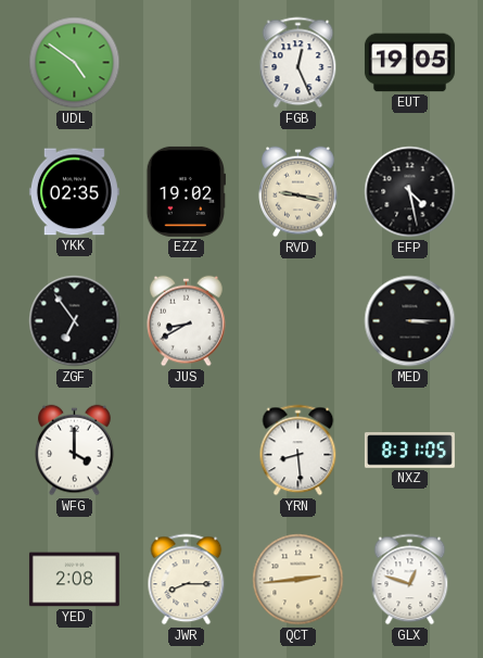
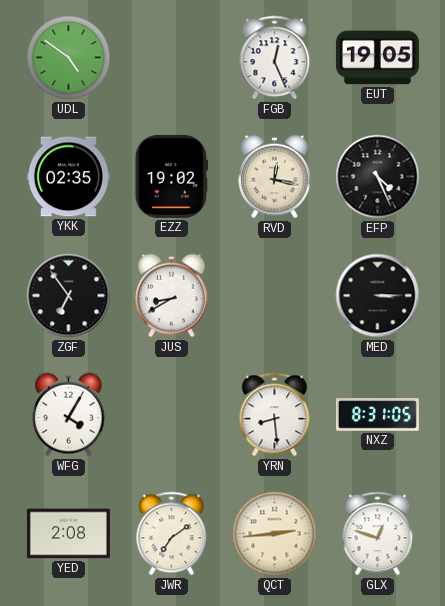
RVD: 9:17 -> 12:17 (275, 177)
EFP: 4:28 -> 4:26 (378, 177)
WFG: 4:00 -> 4:05 (69, 415)
JWR: 8:15 -> 7:09 (172, 534)
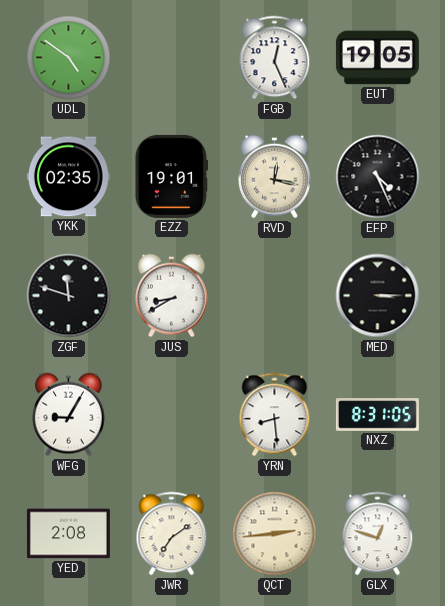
EZZ: 19:02 -> 19:01 (171, 176)
ZGF: 6:54 -> 11:48 (69, 296)
WFG: 4:05 -> 9:05 (69, 415)
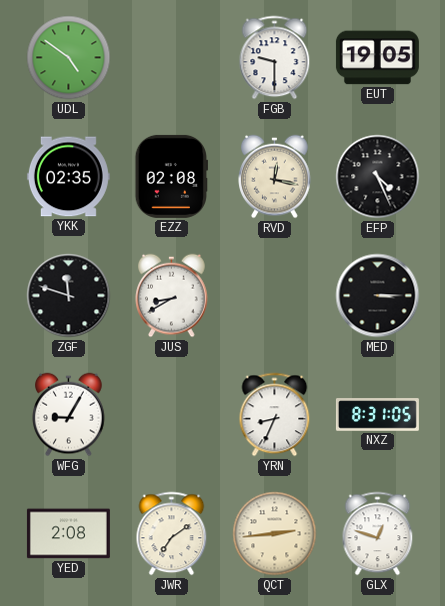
FGB: 12:26 -> 9:30 (275, 58)
EZZ: 19:01 -> 02:08 (171, 176)
YRN: 8:29 -> 8:34 (275, 415)
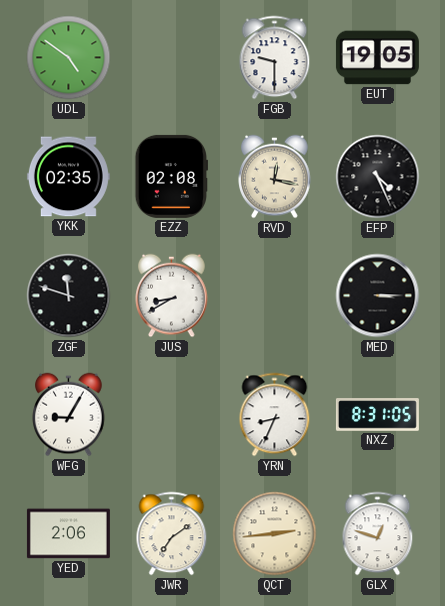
YED: 2:08 -> 2:06 (68, 534)
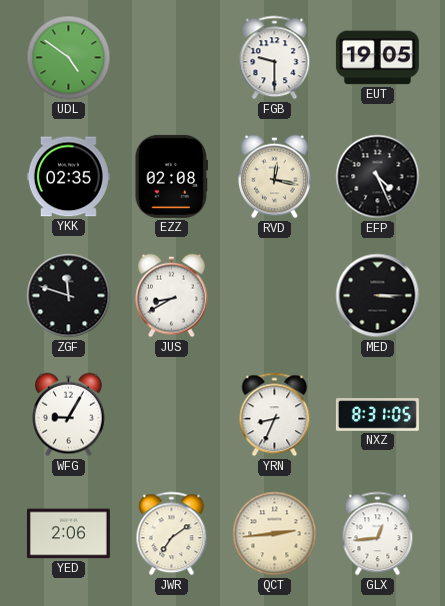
GLX: 12:48 -> 12:44 (378, 534)
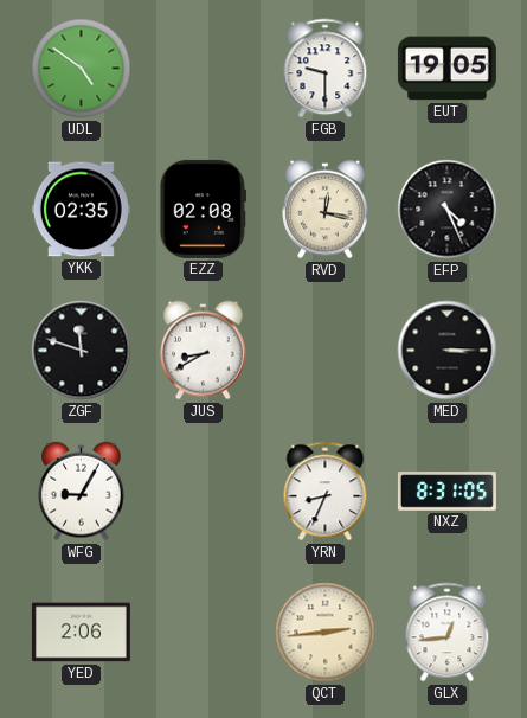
JWR: 7:09 -> none (172, 534)
